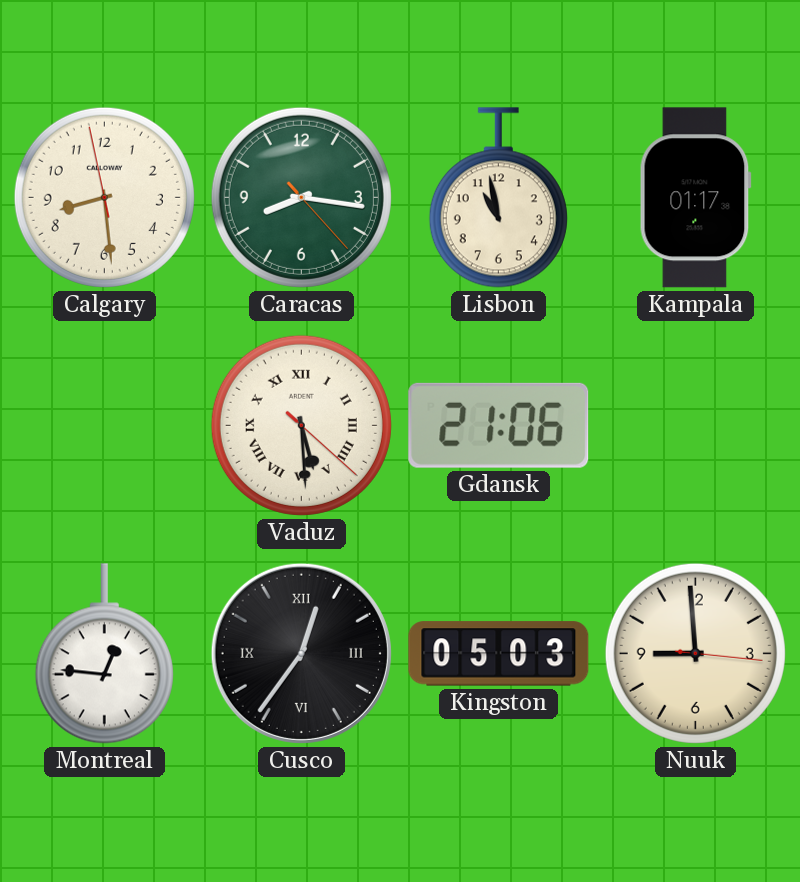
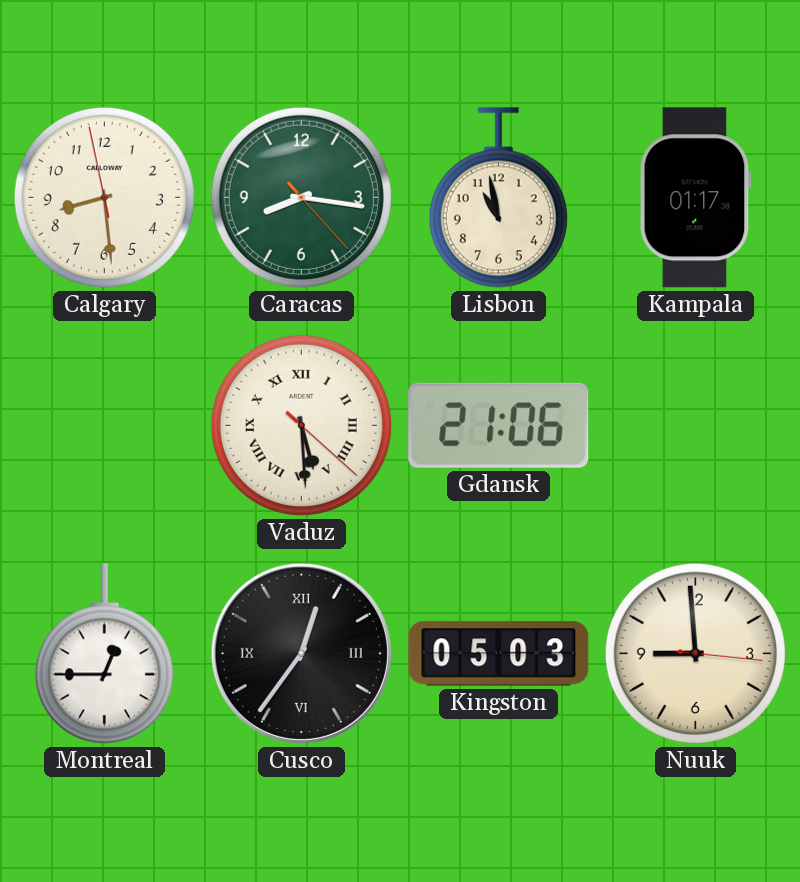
Montreal: 12:46 -> 12:45 (104, 654)
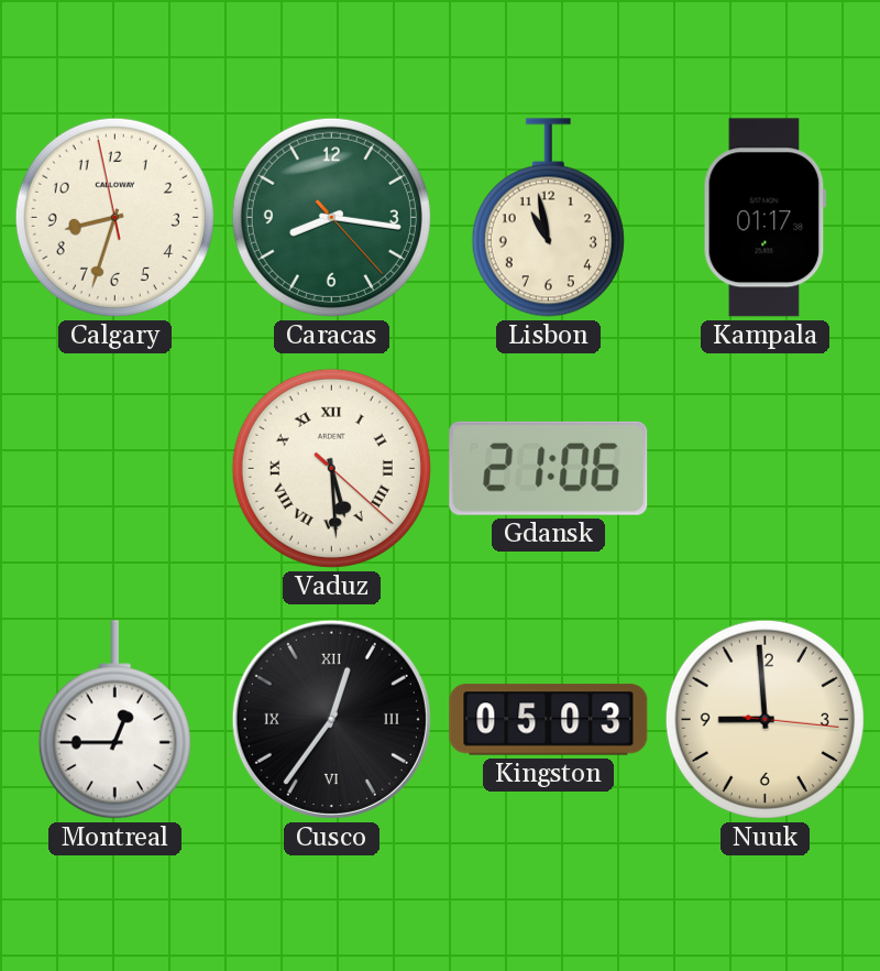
Calgary: 8:28 -> 8:32 (114, 217)
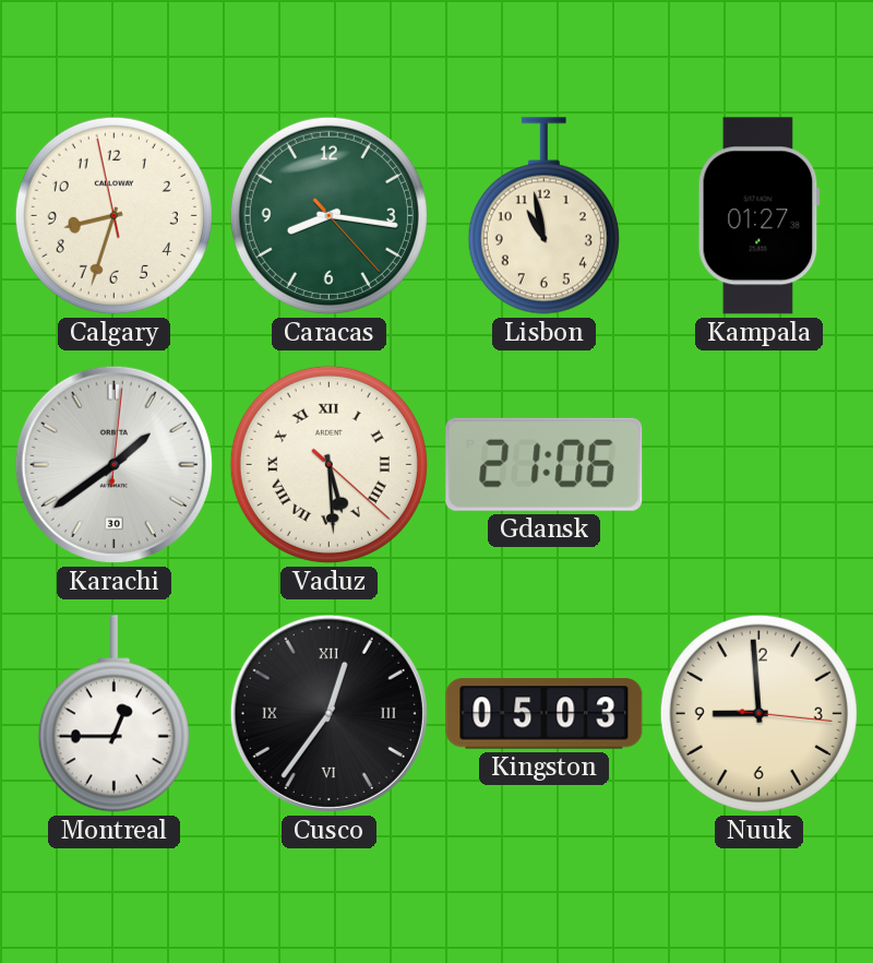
Kampala: 01:17 -> 01:27 (758, 216)
Karachi: none -> 1:39 (113, 464)
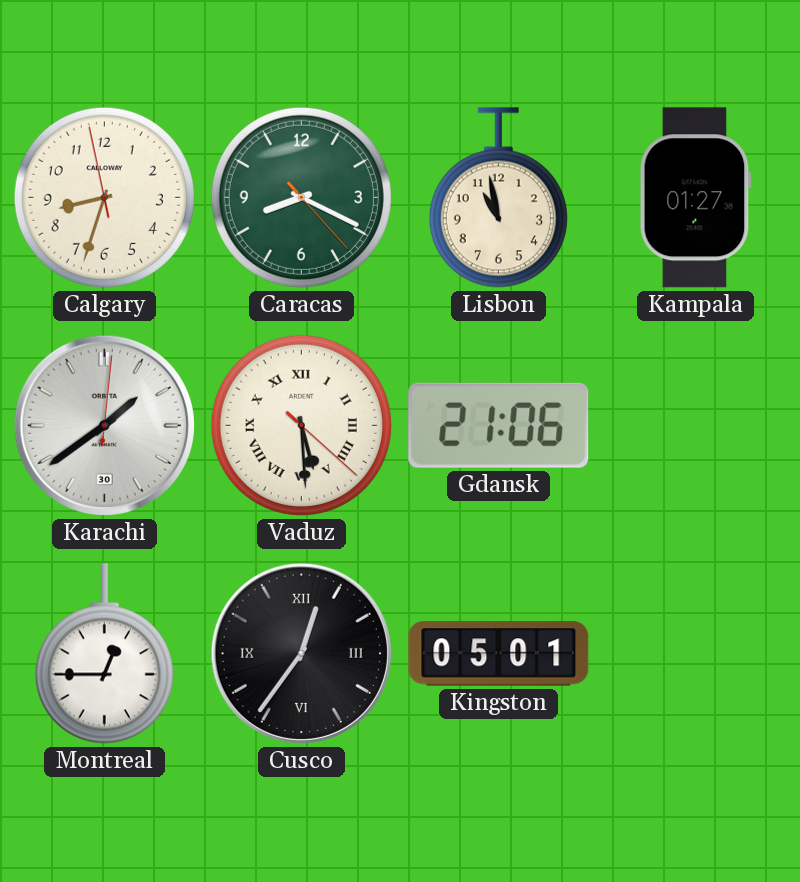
Caracas: 8:16 -> 8:19 (301, 197)
Kingston: 05:03 -> 05:01 (499, 654)
Nuuk: 8:59 -> none (758, 713)
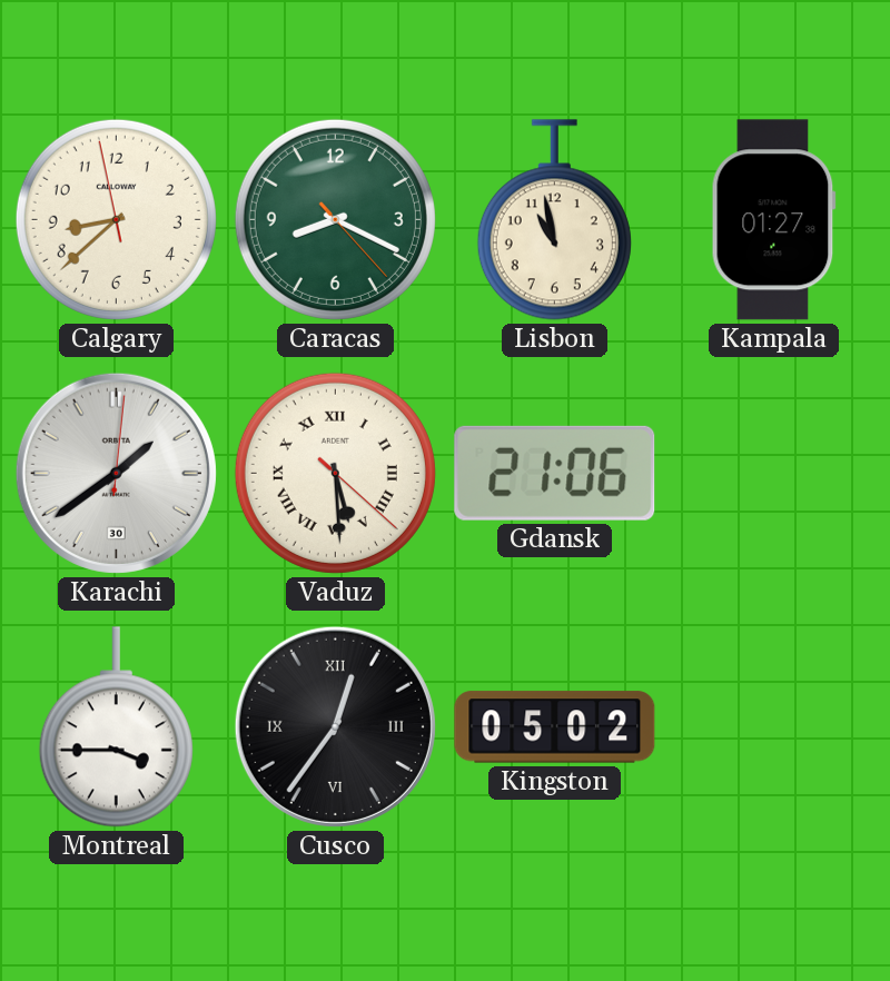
Calgary: 8:32 -> 8:37 (116, 219)
Montreal: 12:45 -> 3:45 (116, 727)
Kingston: 05:01 -> 05:02 (555, 727)
